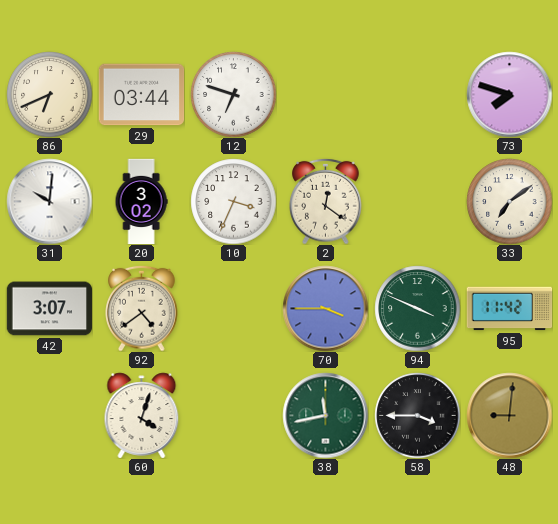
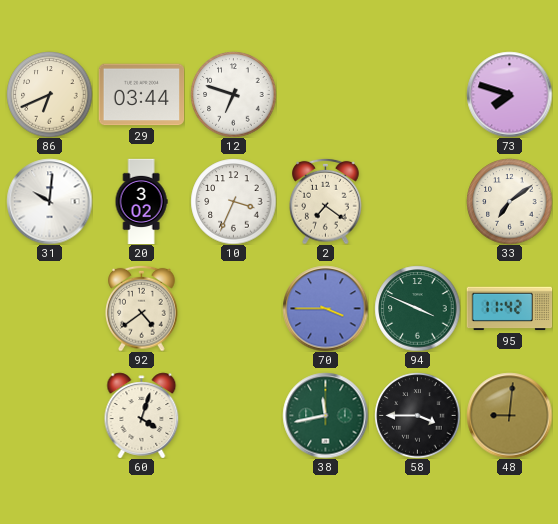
2: 12:21 -> 7:21 (326, 201)
42: 3:07 -> none (49, 309)
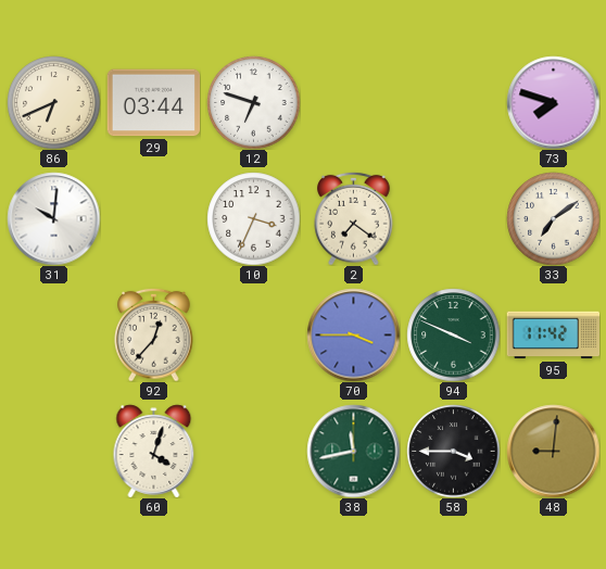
20: 3:02 -> none (141, 201)
92: 4:39 -> 12:37 (154, 334)
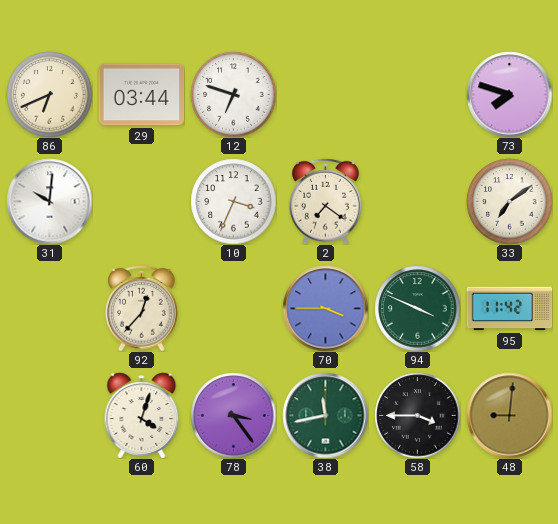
78: none -> 3:24 (233, 415)
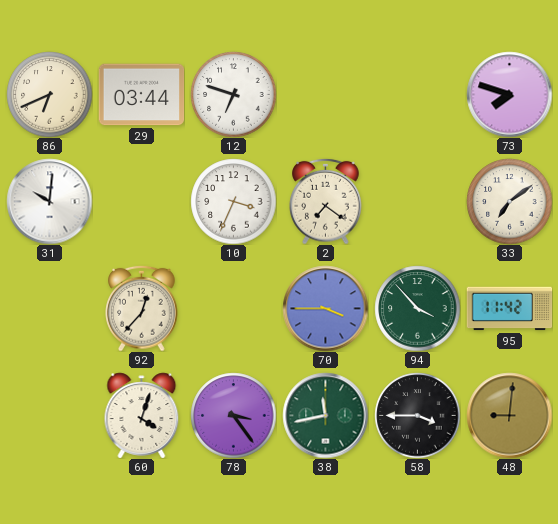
94: 3:49 -> 3:53 (417, 308)
